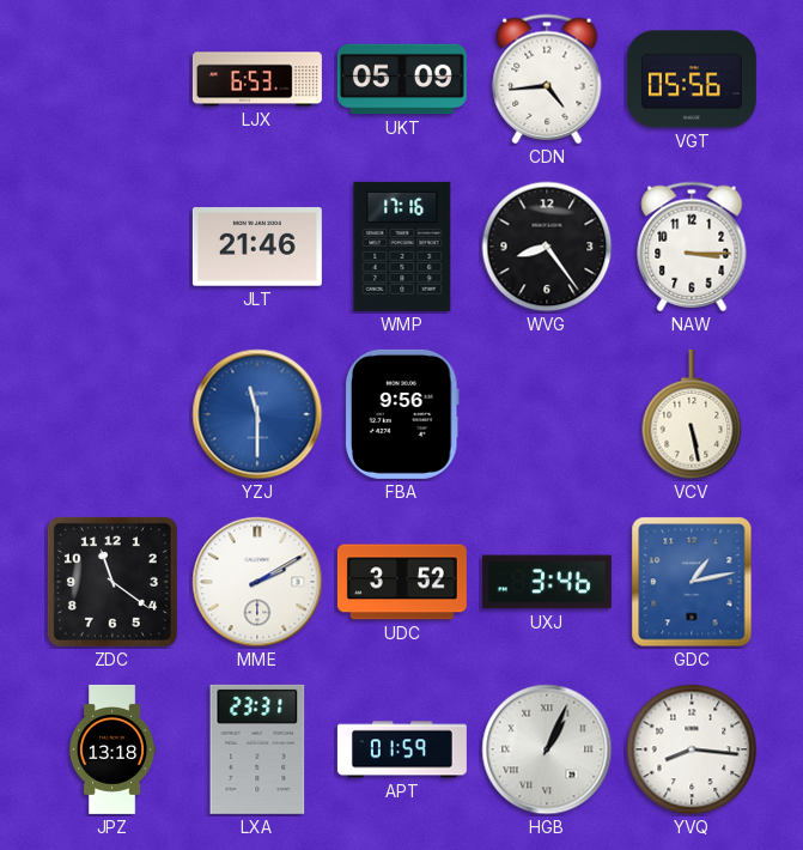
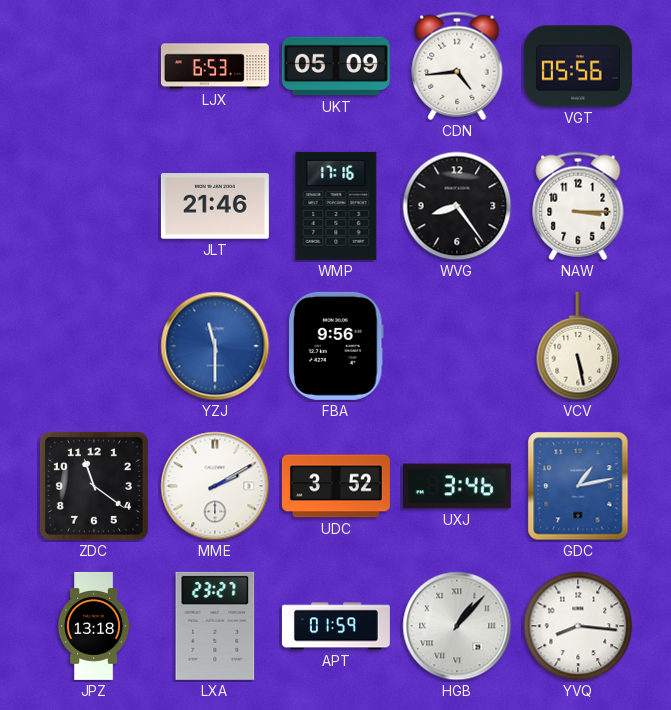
LXA: 23:31 -> 23:27 (215, 626)
HGB: 1:04 -> 1:07 (457, 626)
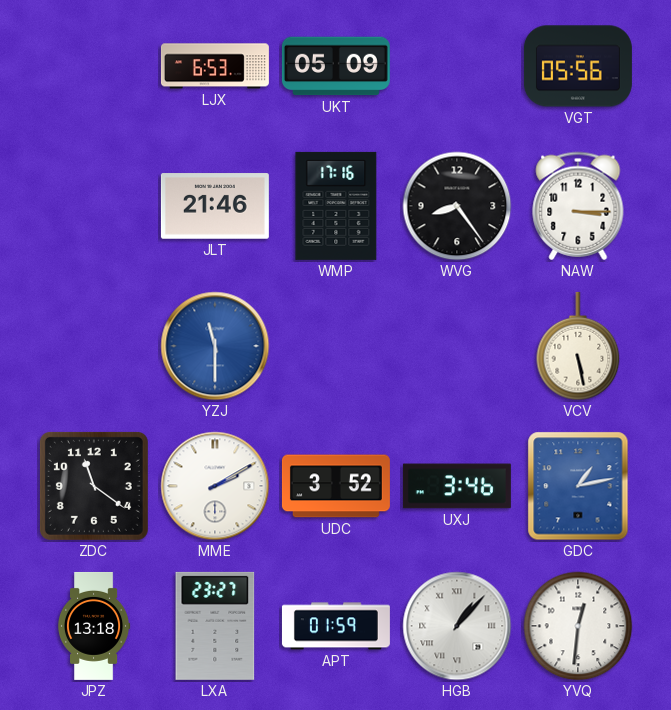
CDN: 4:44 -> none (457, 66)
FBA: 9:56 -> none (336, 346)
YVQ: 8:16 -> 12:31 (578, 626)
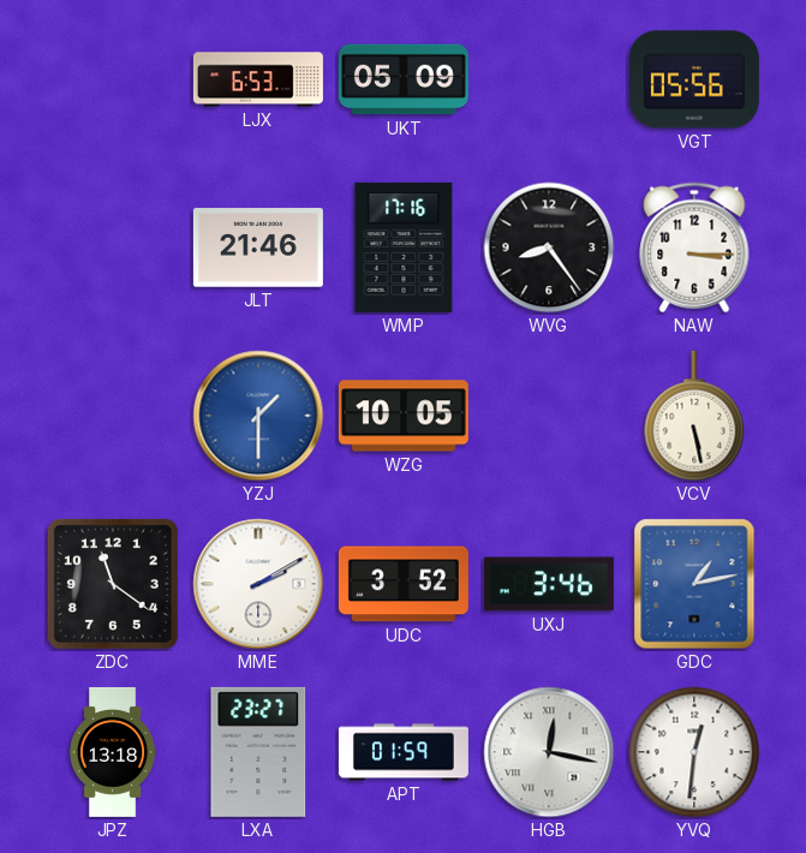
YZJ: 11:30 -> 1:30 (258, 416)
WZG: none -> 10:05 (404, 416)
HGB: 1:07 -> 12:17 (549, 752)
